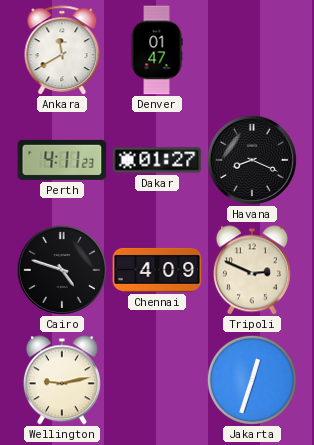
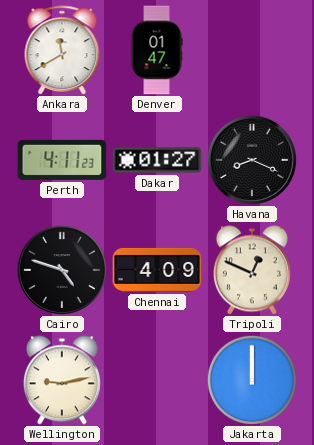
Tripoli: 2:49 -> 12:49 (252, 270)
Jakarta: 12:33 -> 12:00 (252, 380)
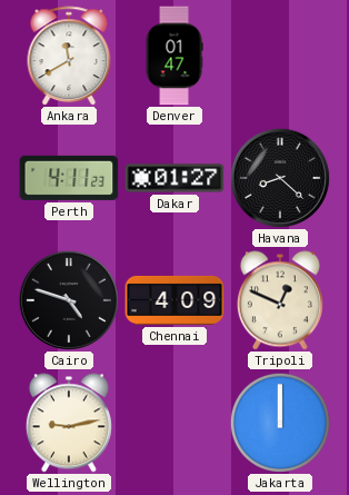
Havana: 8:19 -> 8:22 (280, 178)
